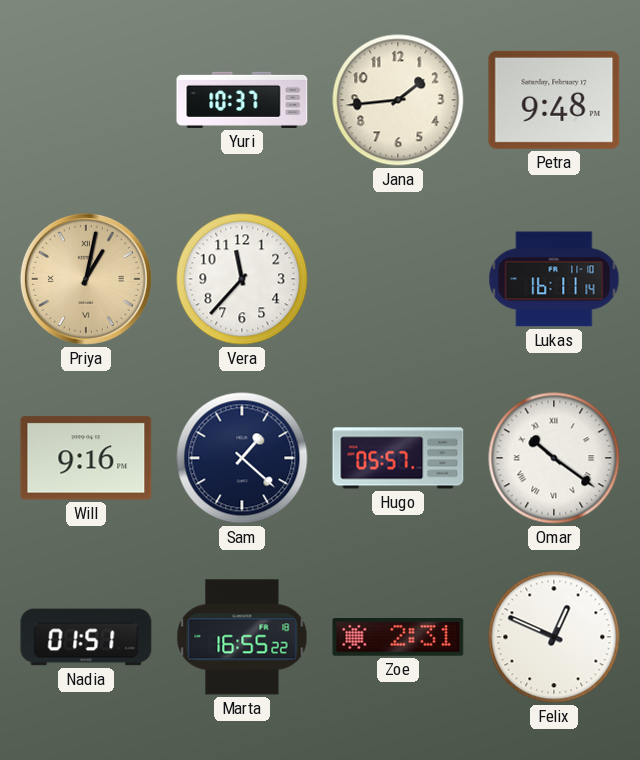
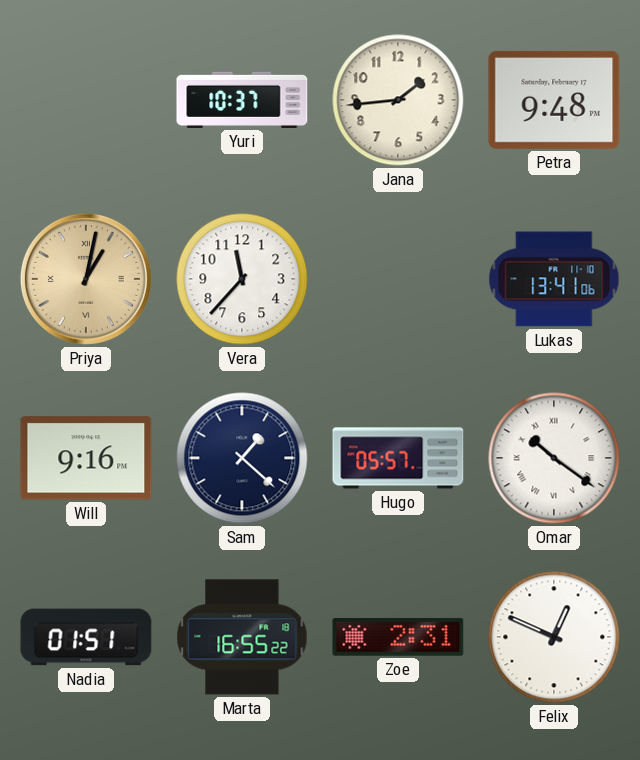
Lukas: 16:11 -> 13:41 (554, 279)
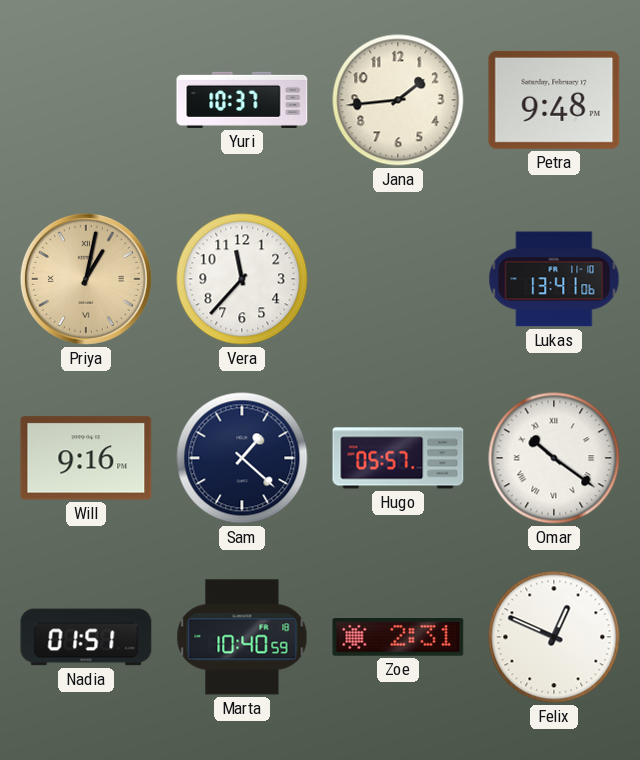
Marta: 16:55 -> 10:40 (242, 637)
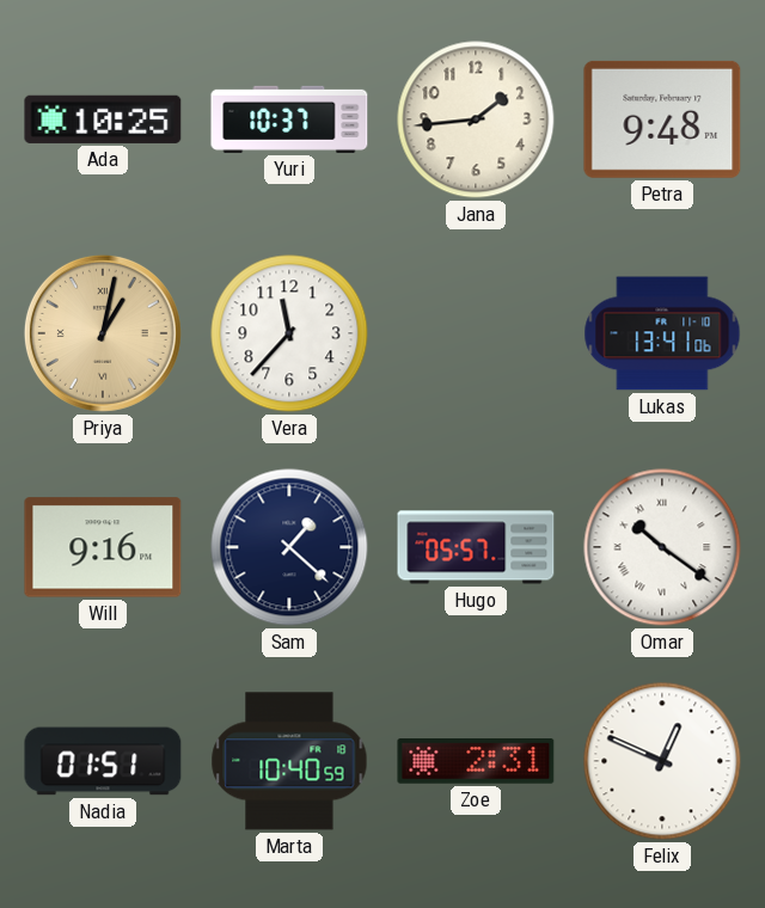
Ada: none -> 10:25 (103, 119)
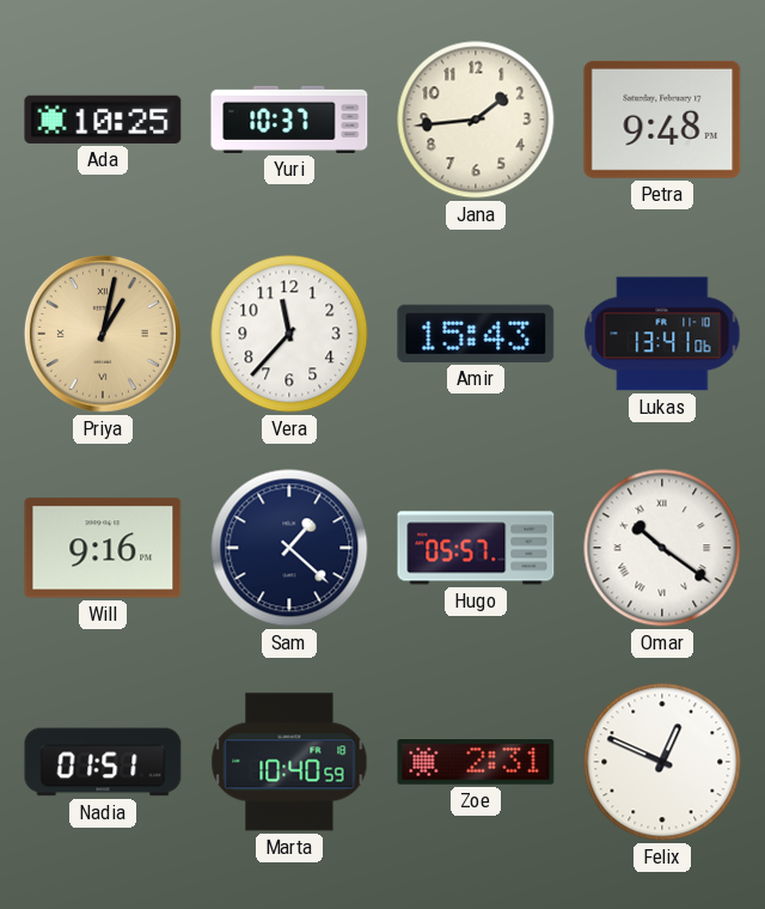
Amir: none -> 15:43 (476, 334)
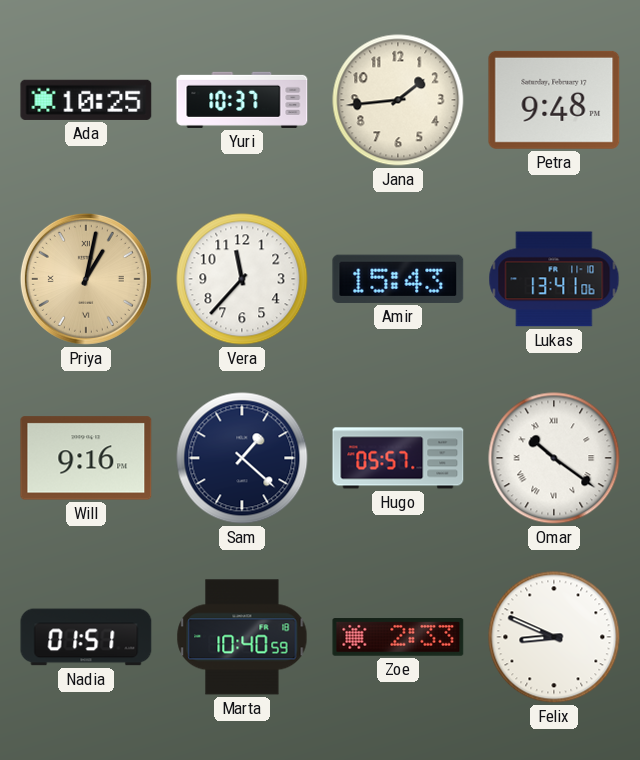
Zoe: 2:31 -> 2:33 (398, 637)
Felix: 12:49 -> 8:49 (554, 637)
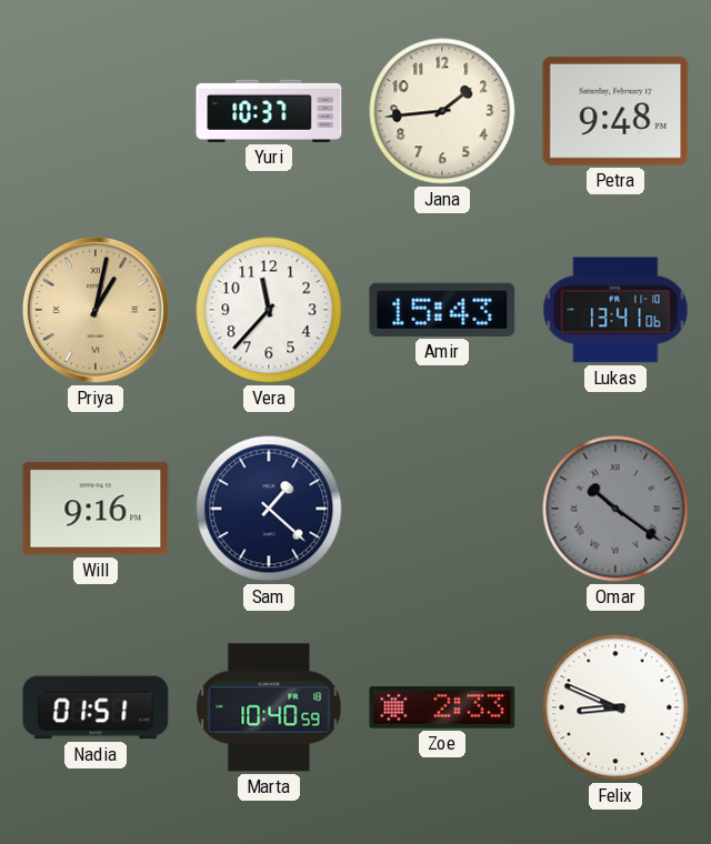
Ada: 10:25 -> none (86, 100)
Hugo: 05:57 -> none (398, 458)
Omar dial: white -> grey (615, 509)
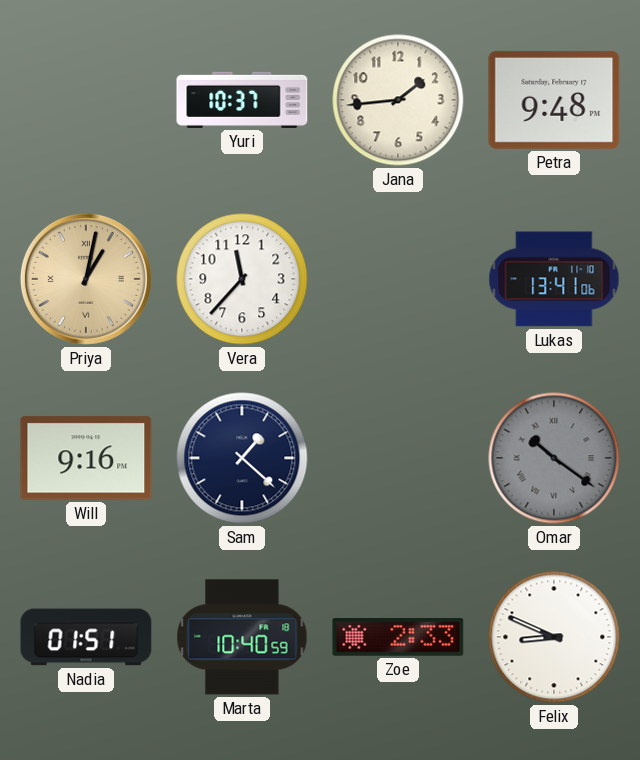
Amir: 15:43 -> none (442, 310)
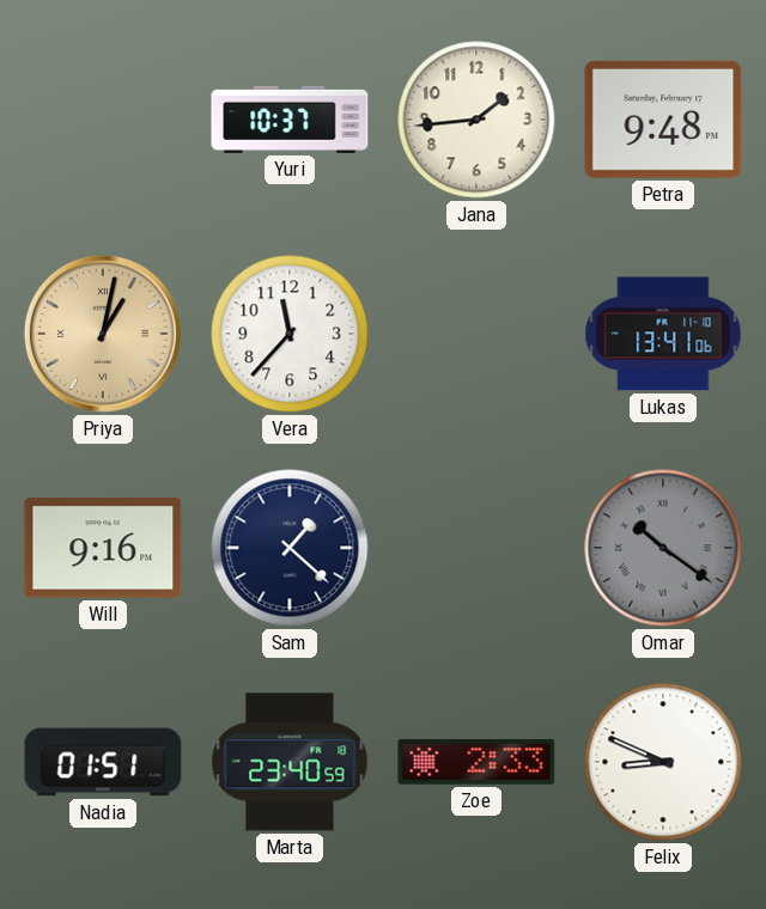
Marta: 10:40 -> 23:40 (290, 762)
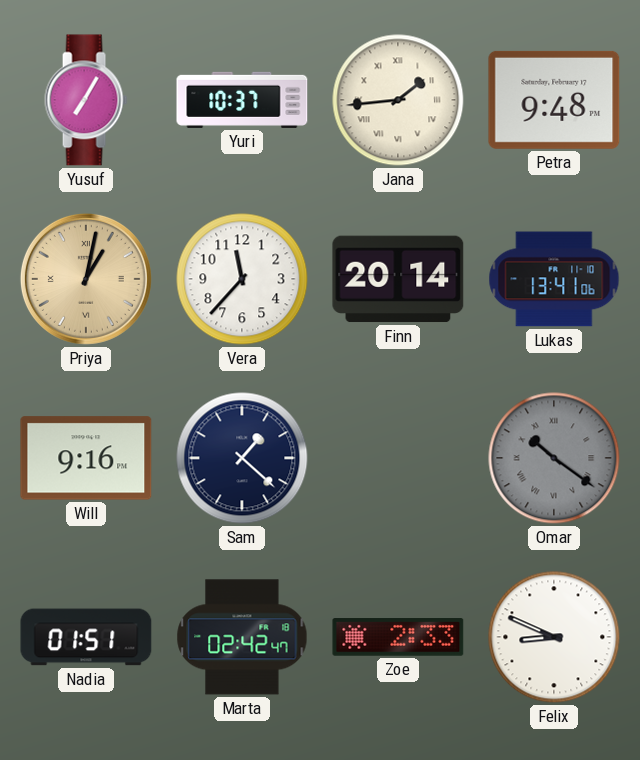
Yusuf: none -> 7:05 (86, 100)
Jana numerals: Arabic -> Roman (398, 100)
Finn: none -> 20:14 (398, 279)
Marta: 23:40 -> 02:42 (242, 637)
